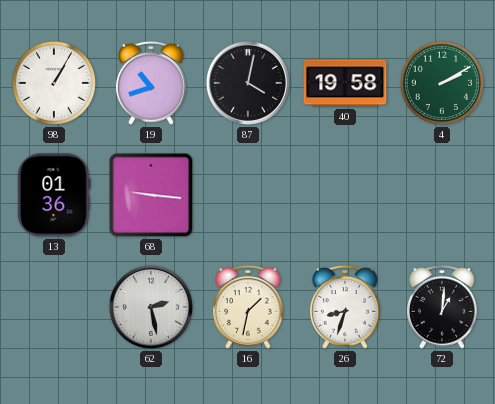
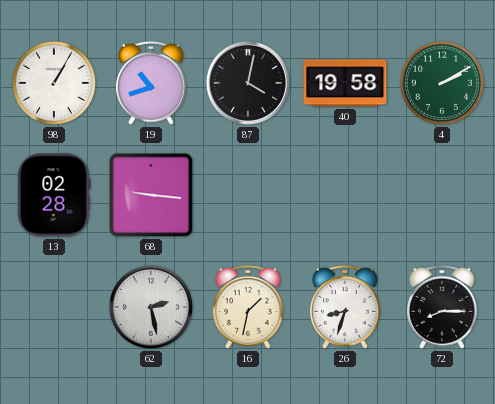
13: 01:36 -> 02:28 (54, 195)
72: 1:01 -> 8:15 (443, 307)
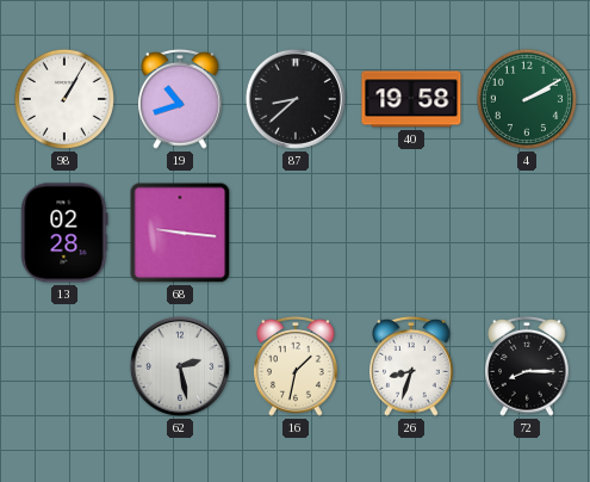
87: 4:02 -> 8:38 (296, 99)
